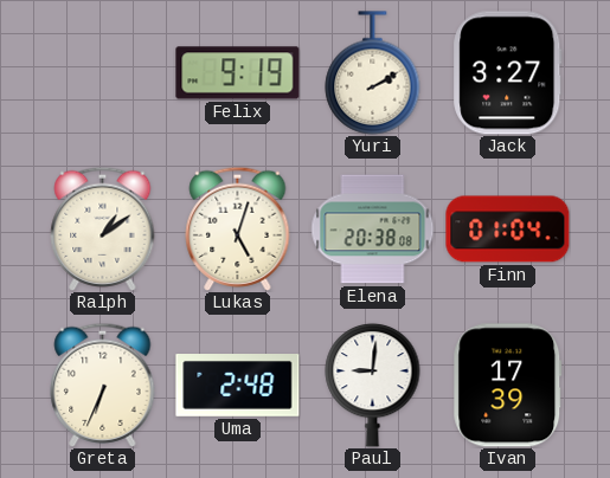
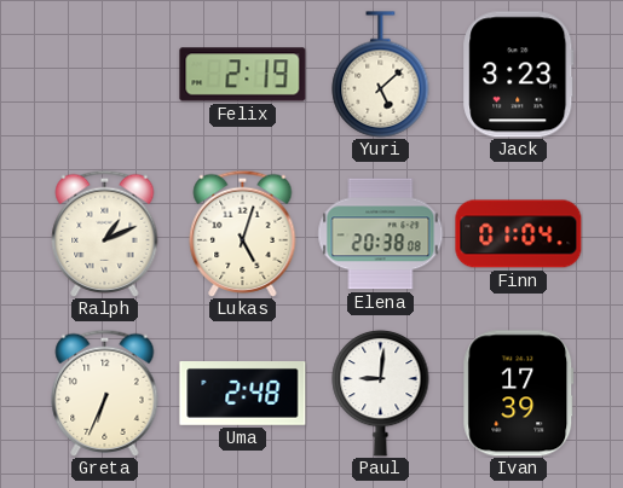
Felix: 9:19 -> 2:19 (243, 75)
Yuri: 2:10 -> 5:08 (381, 75)
Jack: 3:27 -> 3:23 (519, 75)
Ralph: 1:09 -> 1:11 (105, 233)
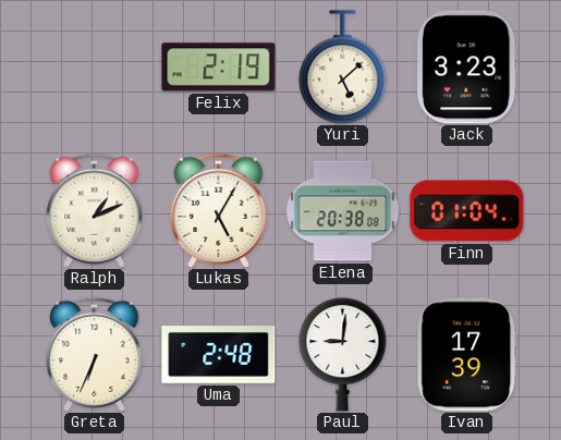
Lukas: 5:03 -> 5:05 (219, 210)
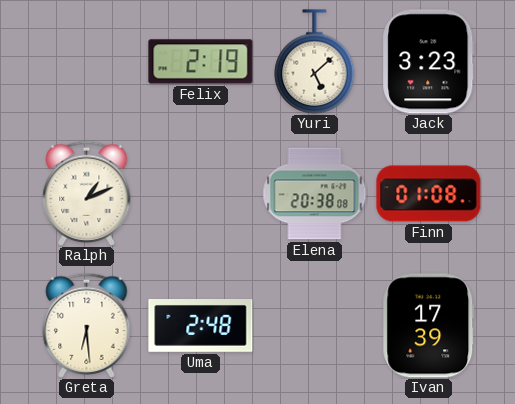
Lukas: 5:05 -> none (219, 210)
Finn: 01:04 -> 01:08 (429, 194)
Greta: 6:34 -> 6:29 (87, 325)
Paul: 9:01 -> none (343, 354)
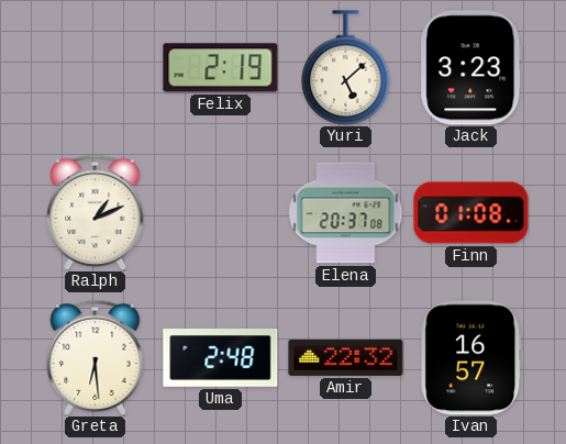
Elena: 20:38 -> 20:37 (346, 213)
Amir: none -> 22:32 (346, 357)
Ivan: 17:39 -> 16:57 (471, 358)
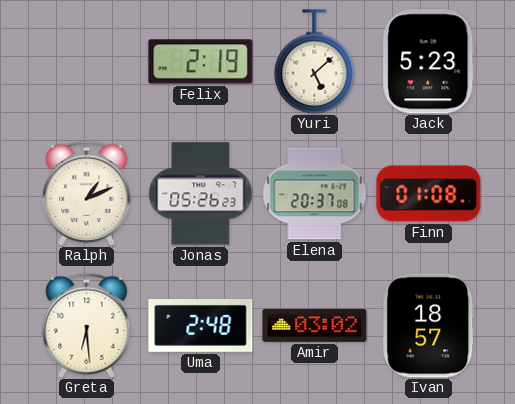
Jack: 3:23 -> 5:23 (429, 62)
Jonas: none -> 05:26 (201, 194)
Amir: 22:32 -> 03:02 (315, 325)
Ivan: 16:57 -> 18:57 (429, 326)
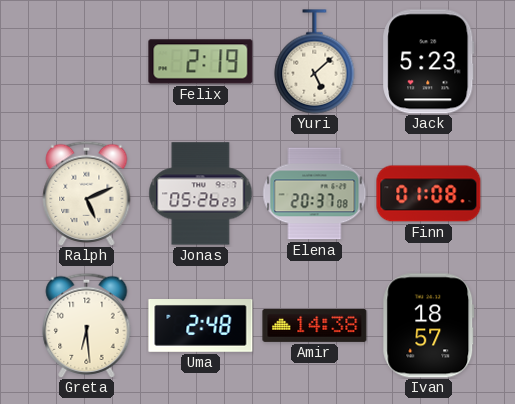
Ralph: 1:11 -> 5:11 (87, 193)
Amir: 03:02 -> 14:38 (315, 325)
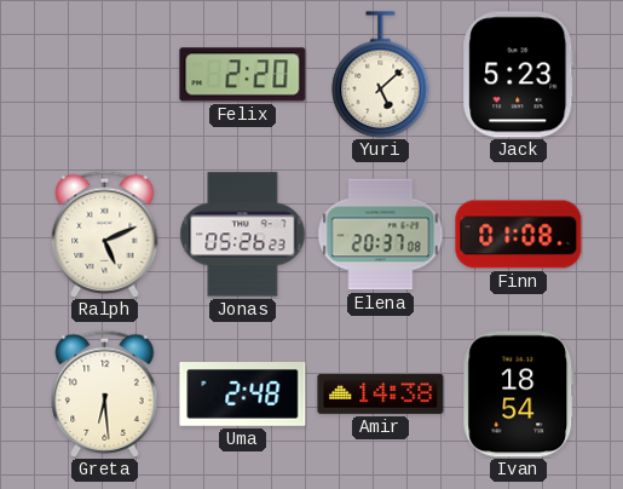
Felix: 2:19 -> 2:20 (243, 75)
Ivan: 18:57 -> 18:54 (519, 395)
